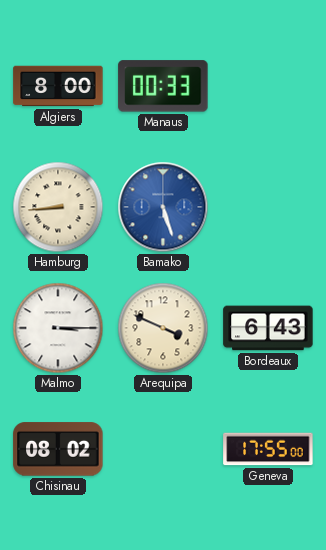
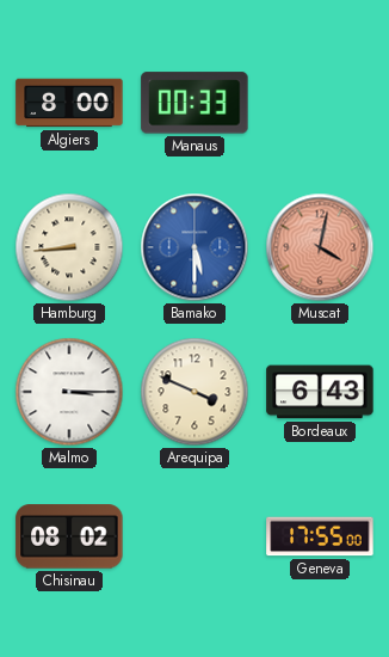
Bamako: 5:27 -> 5:30 (194, 247)
Muscat: none -> 4:02 (320, 247)
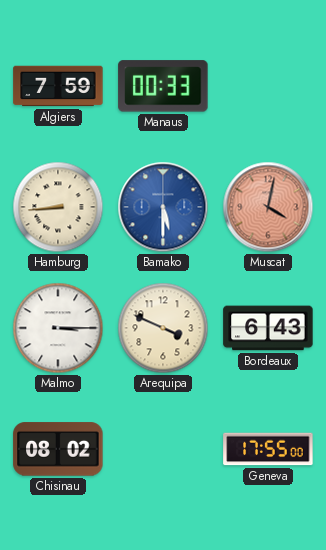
Algiers: 8:00 -> 7:59 (58, 86)
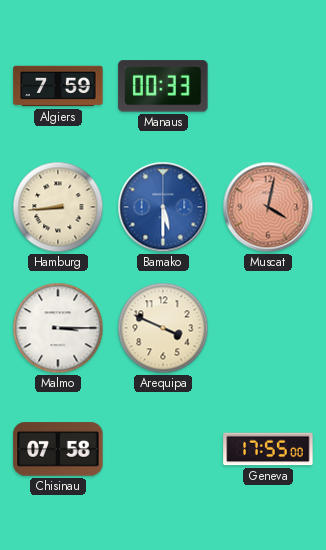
Bordeaux: 6:43 -> none (268, 328)
Chisinau: 08:02 -> 07:58 (58, 449)
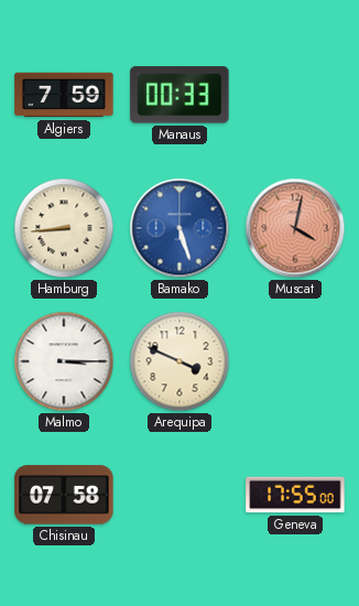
Bamako: 5:30 -> 5:27 (179, 228)
